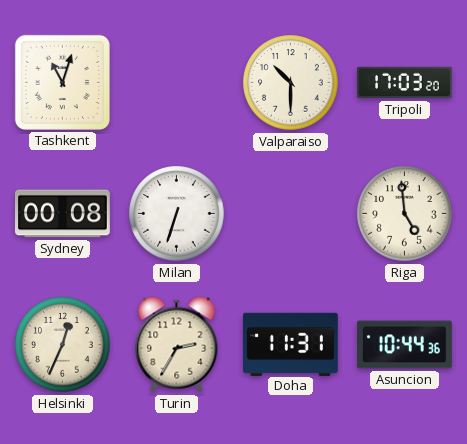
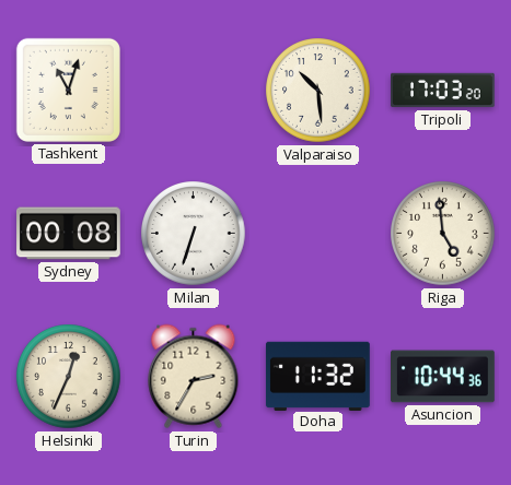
Valparaiso: 10:30 -> 10:29 (318, 91)
Doha: 11:31 -> 11:32 (317, 376)
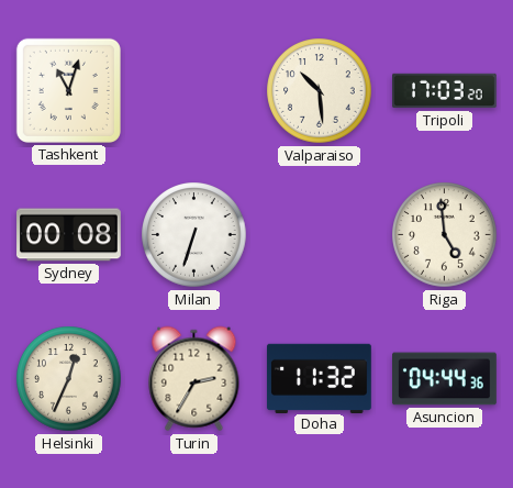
Asuncion: 10:44 -> 04:44 (445, 379)
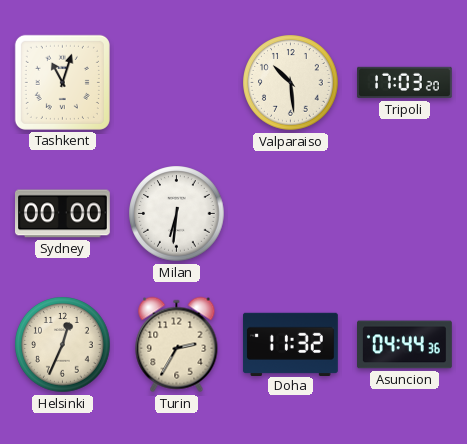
Sydney: 00:08 -> 00:00 (63, 214)
Milan: 6:33 -> 6:31 (177, 214)
Riga: 4:59 -> none (445, 235)
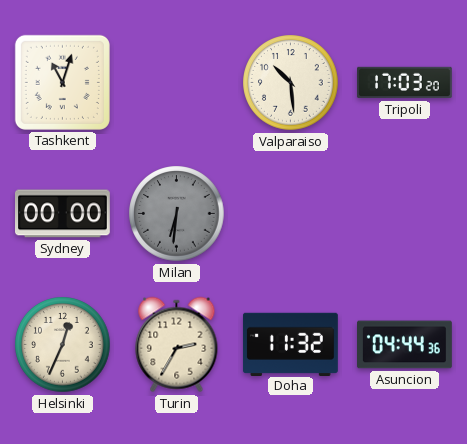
Milan dial: white -> grey (177, 214)
